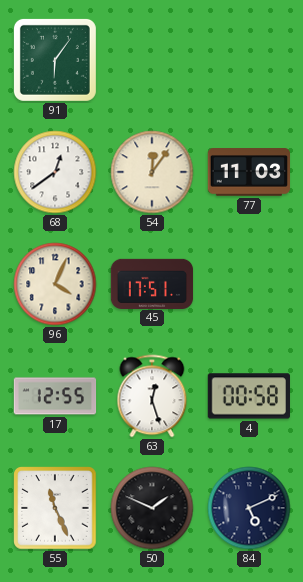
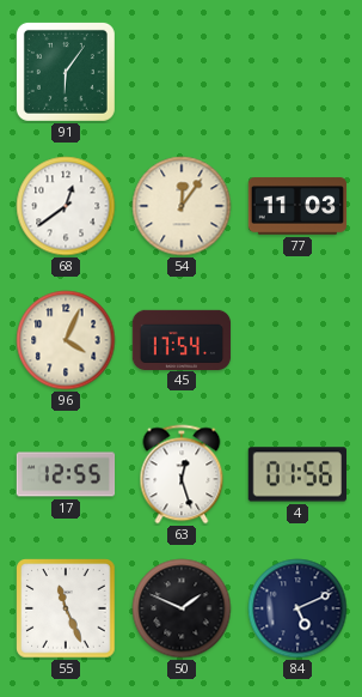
45: 17:51 -> 17:54 (182, 339)
4: 00:58 -> 01:56 (296, 474)
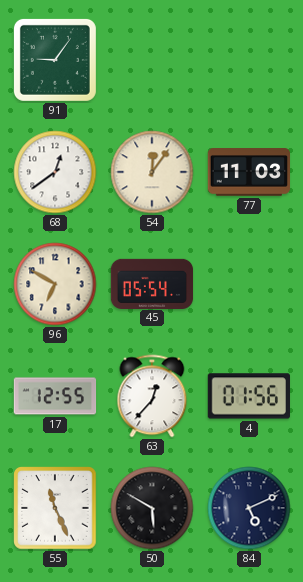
91: 6:06 -> 9:06 (55, 60)
96: 4:04 -> 6:50 (55, 284)
45: 17:54 -> 05:54 (152, 283)
63: 12:27 -> 12:37 (152, 396)
50: 1:49 -> 5:50 (152, 508)
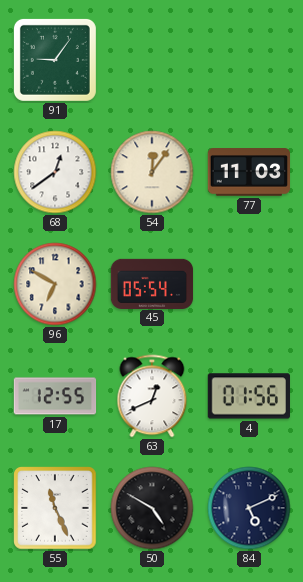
63: 12:37 -> 12:41 (152, 396)
50: 5:50 -> 4:50 (152, 508)
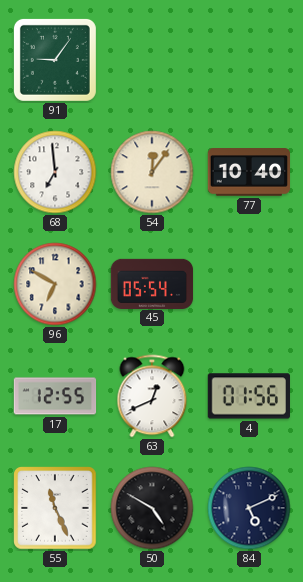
68: 12:39 -> 6:59 (55, 172)
77: 11:03 -> 10:40 (249, 172)
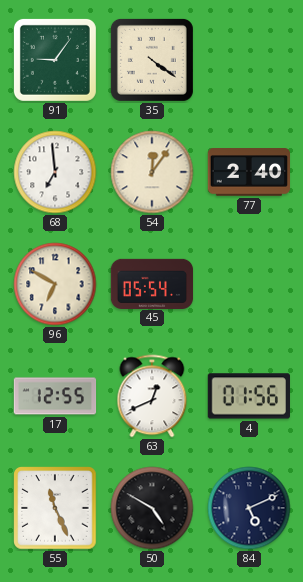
35: none -> 4:21 (152, 60)
77: 10:40 -> 2:40 (249, 172)
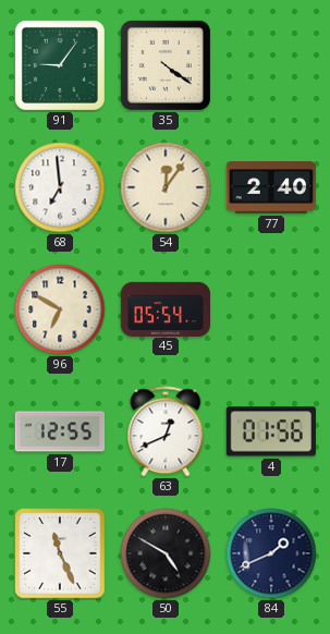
84: 5:11 -> 1:41 (271, 553)
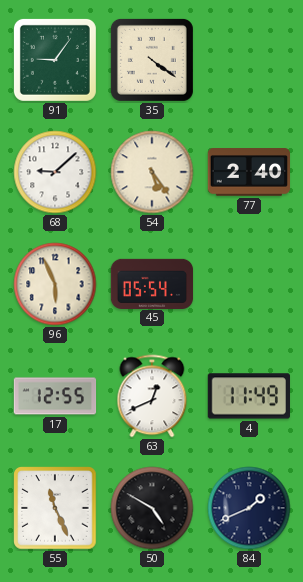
68: 6:59 -> 9:08 (55, 172)
54: 12:06 -> 5:24 (152, 172)
96: 6:50 -> 5:56 (55, 284)
4: 01:56 -> 11:49 (248, 396)
